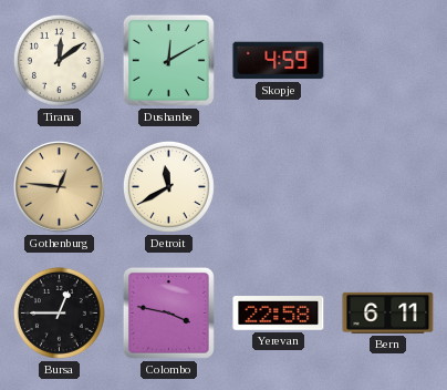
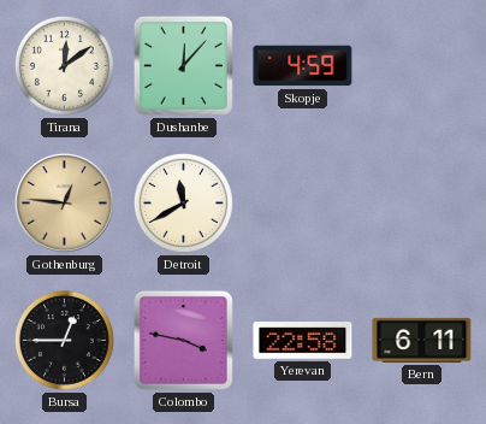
Dushanbe: 12:10 -> 12:07 (183, 65)
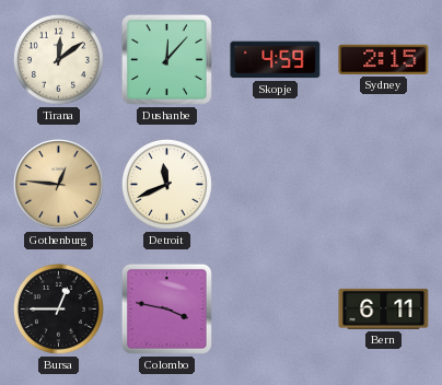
Sydney: none -> 2:15 (384, 59)
Detroit: 11:40 -> 11:41 (166, 184)
Yerevan: 22:58 -> none (303, 341)
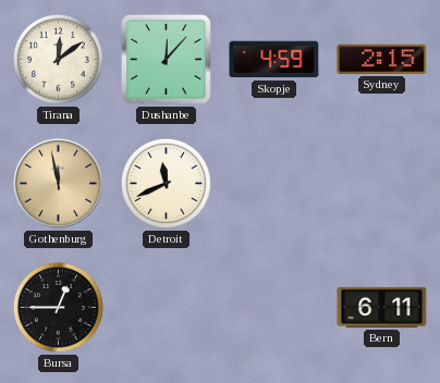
Gothenburg: 12:46 -> 11:58 (59, 184)
Colombo: 3:47 -> none (166, 308)
